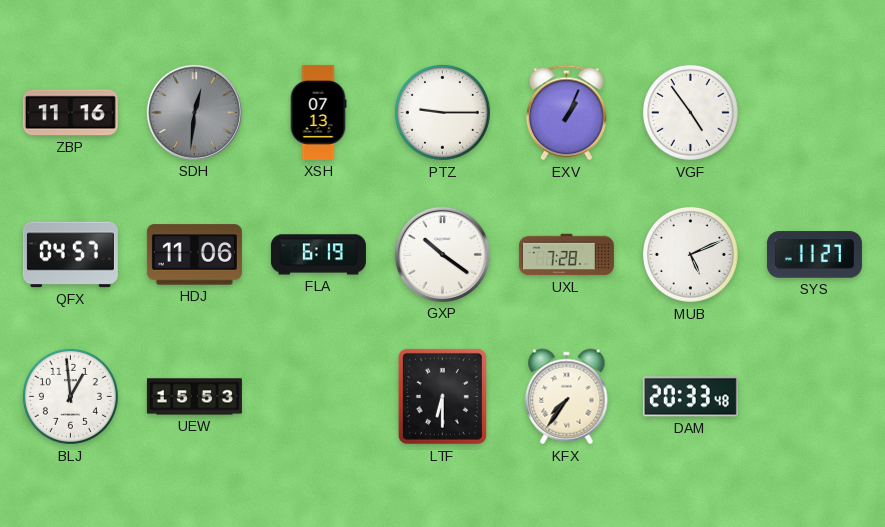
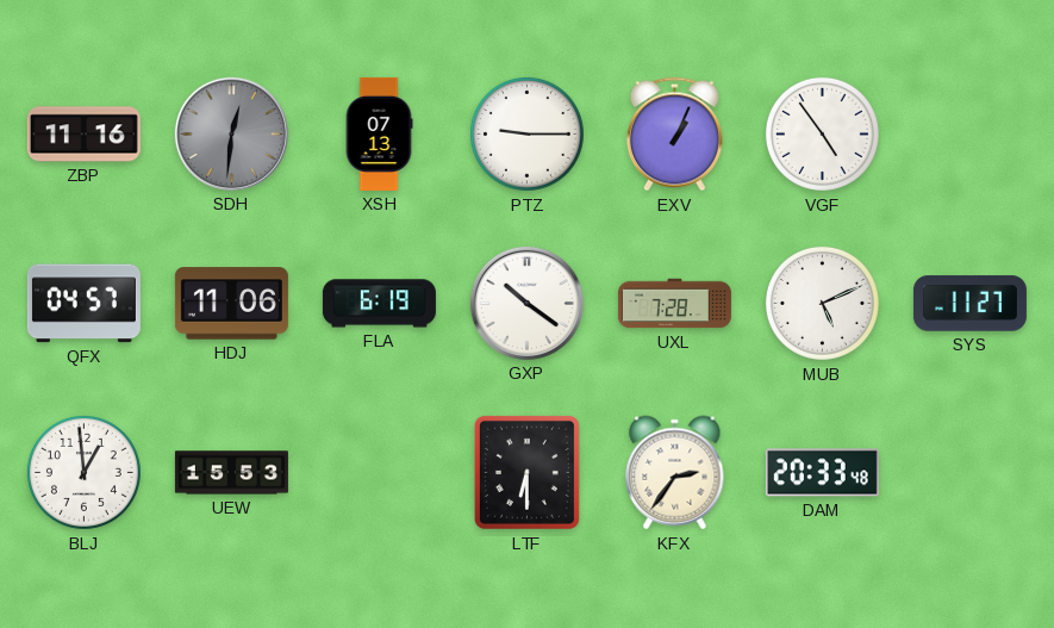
KFX: 7:36 -> 2:36 (675, 473)
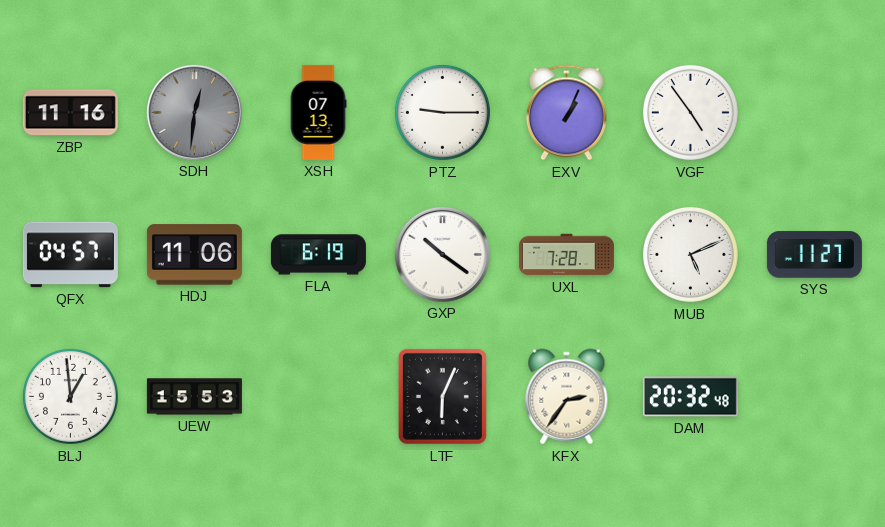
LTF: 6:30 -> 6:04 (442, 396)
DAM: 20:33 -> 20:32 (690, 397)
